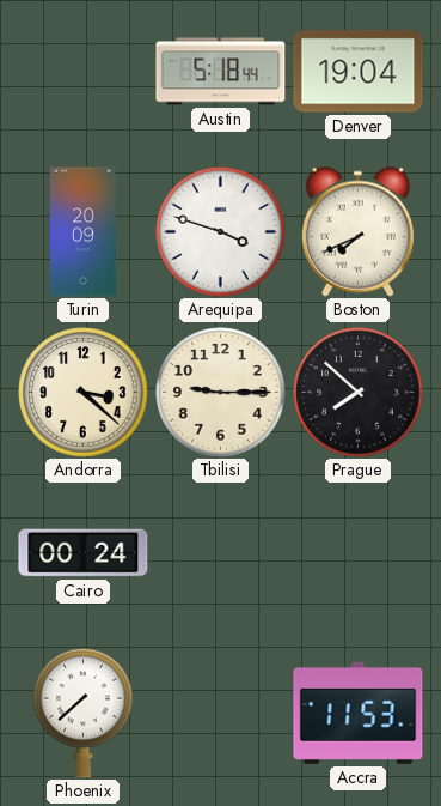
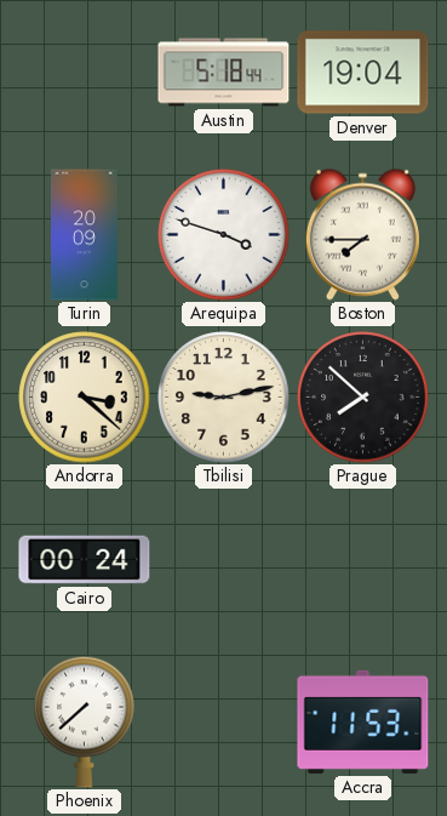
Boston: 7:41 -> 7:45 (362, 234)
Tbilisi: 9:15 -> 9:13 (224, 398)
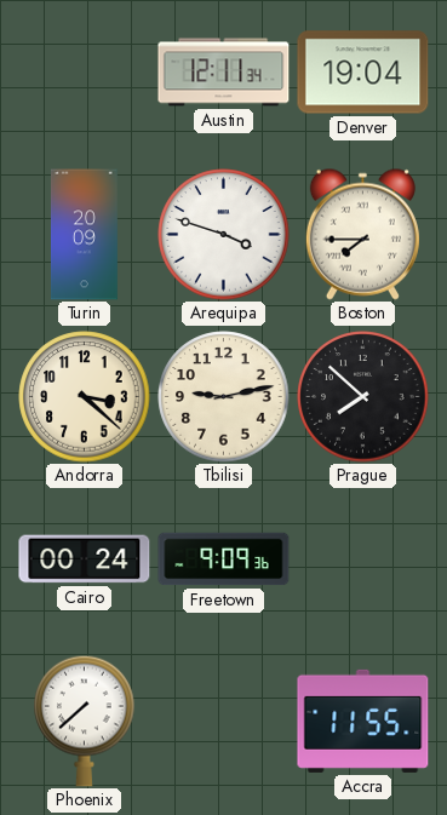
Austin: 5:18 -> 12:11 (224, 73)
Freetown: none -> 9:09 (224, 559)
Accra: 11:53 -> 11:55 (363, 721)
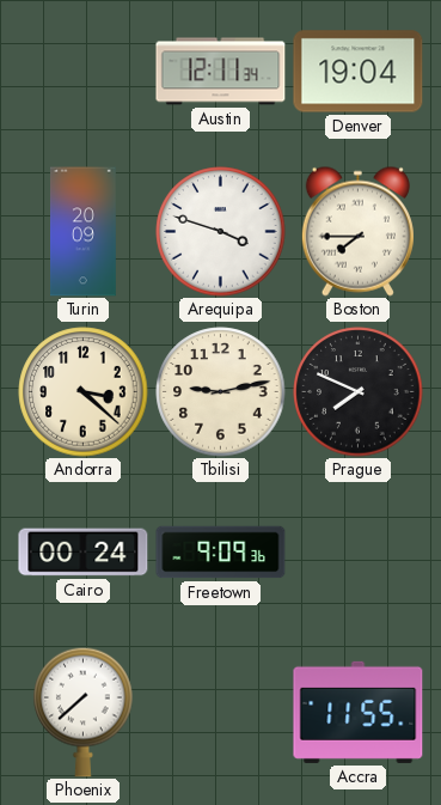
Prague: 7:52 -> 7:49 (359, 392)
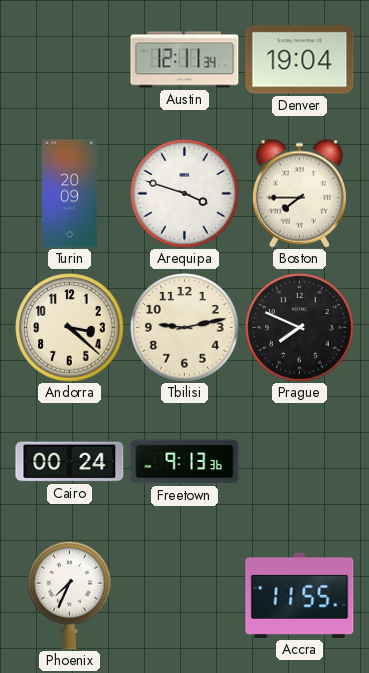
Freetown: 9:09 -> 9:13 (185, 462)
Phoenix: 7:38 -> 7:34 (70, 595)
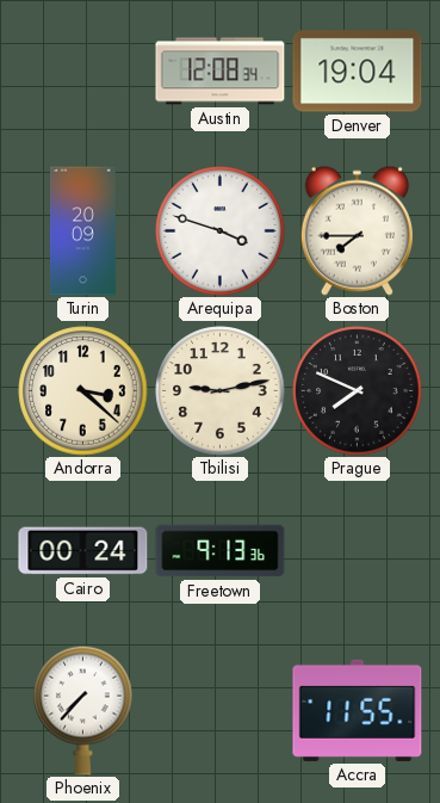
Austin: 12:11 -> 12:08 (221, 72)
Phoenix: 7:34 -> 7:37 (83, 710)
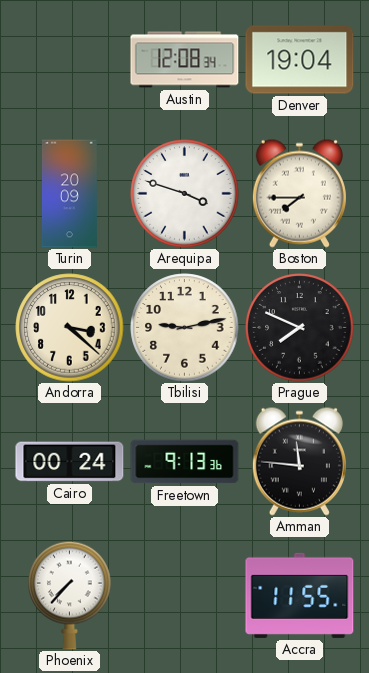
Amman: none -> 11:46 (299, 461)
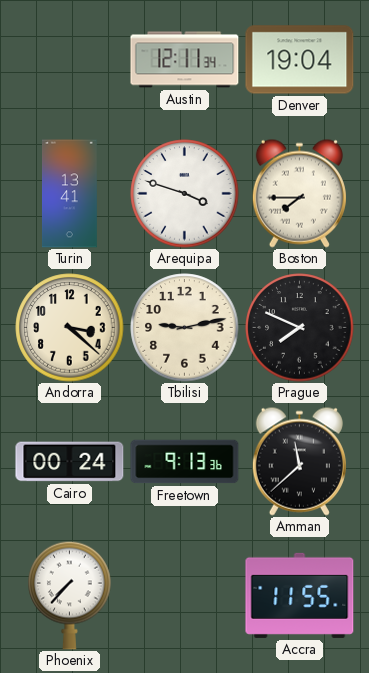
Austin: 12:08 -> 12:11 (185, 60)
Turin: 20:09 -> 13:41 (70, 194)
Amman: 11:46 -> 11:38 (299, 461)
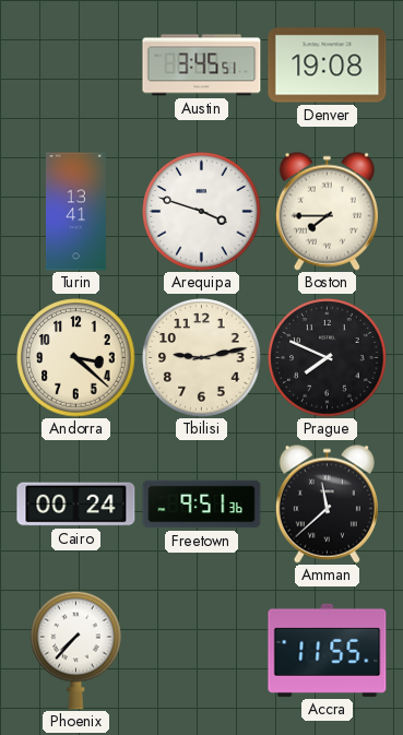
Austin: 12:11 -> 3:45 (202, 66)
Denver: 19:04 -> 19:08 (328, 66)
Freetown: 9:13 -> 9:51 (202, 505)
